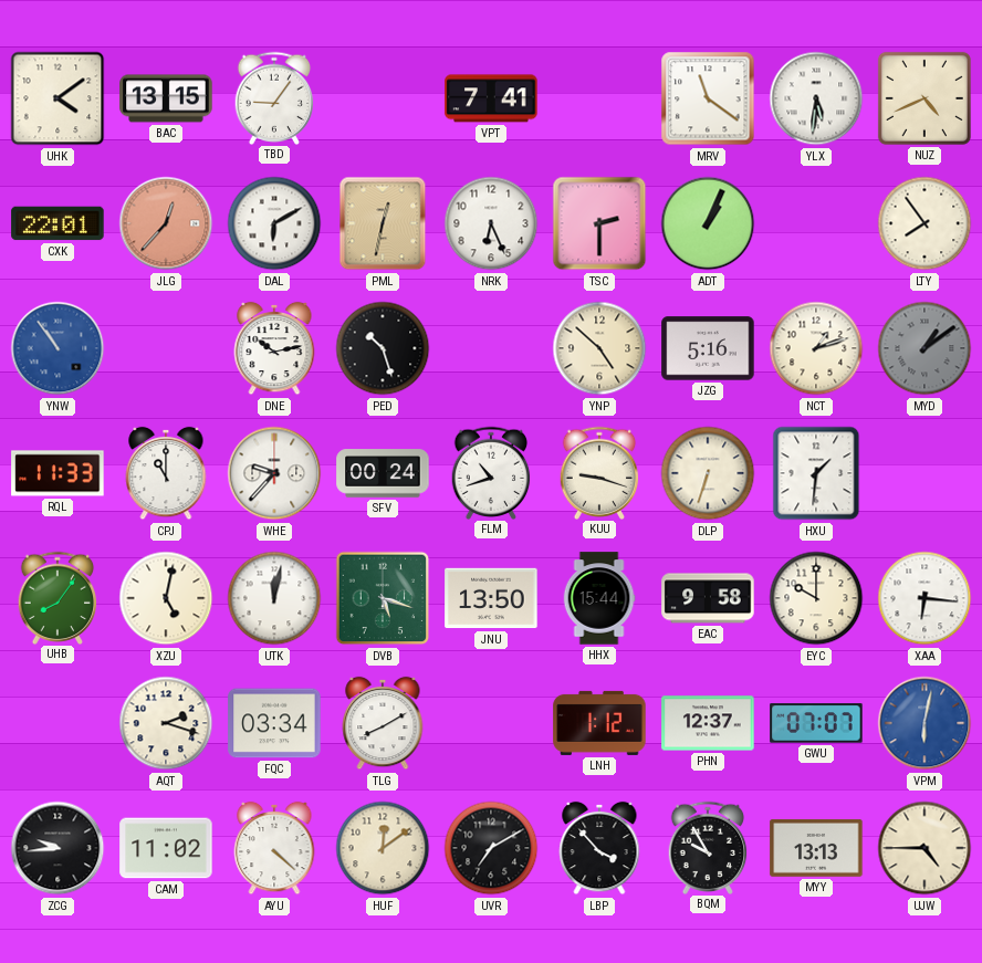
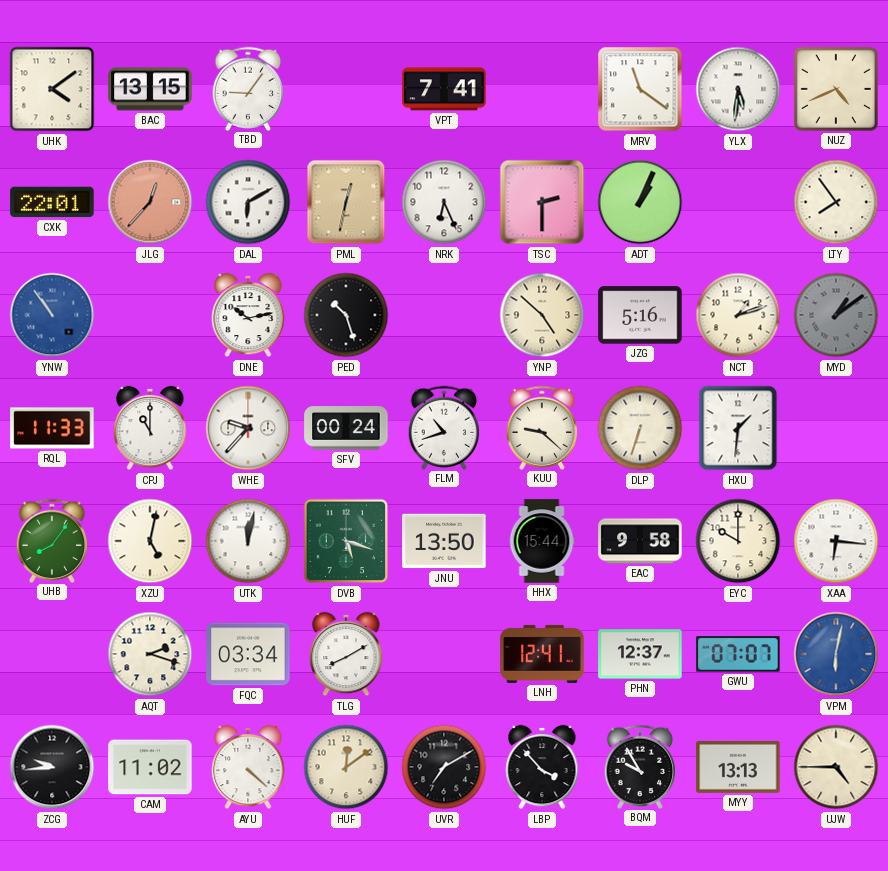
KUU: 9:18 -> 9:22 (542, 427)
LNH: 1:12 -> 12:41 (542, 654)
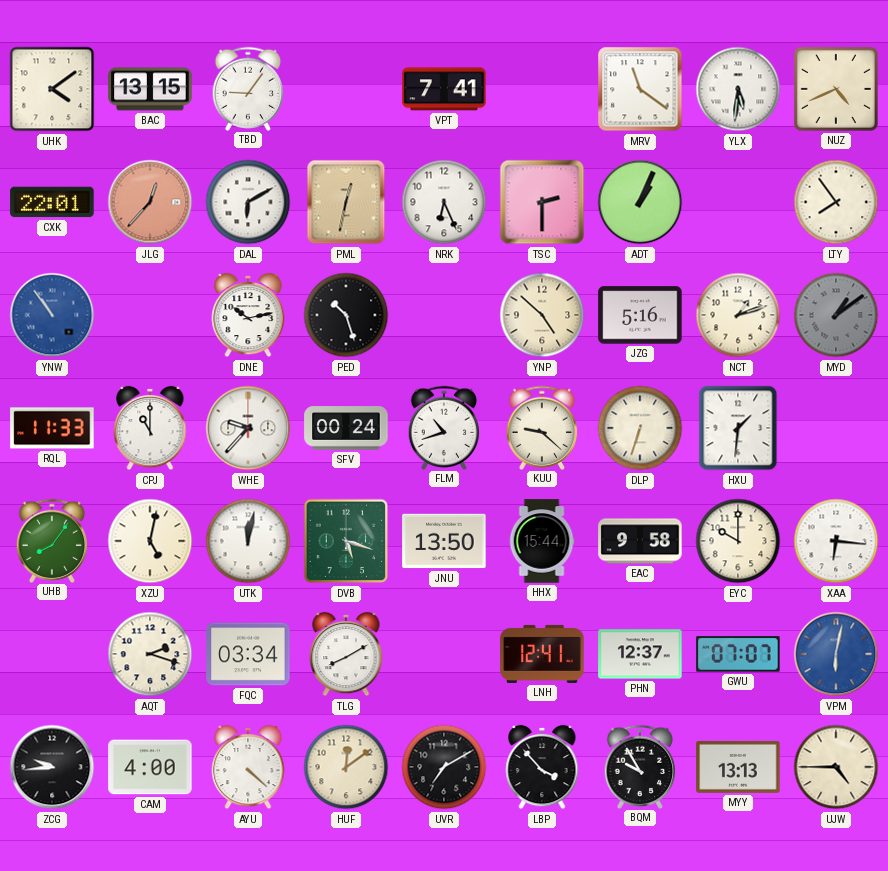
CAM: 11:02 -> 4:00 (150, 767)
